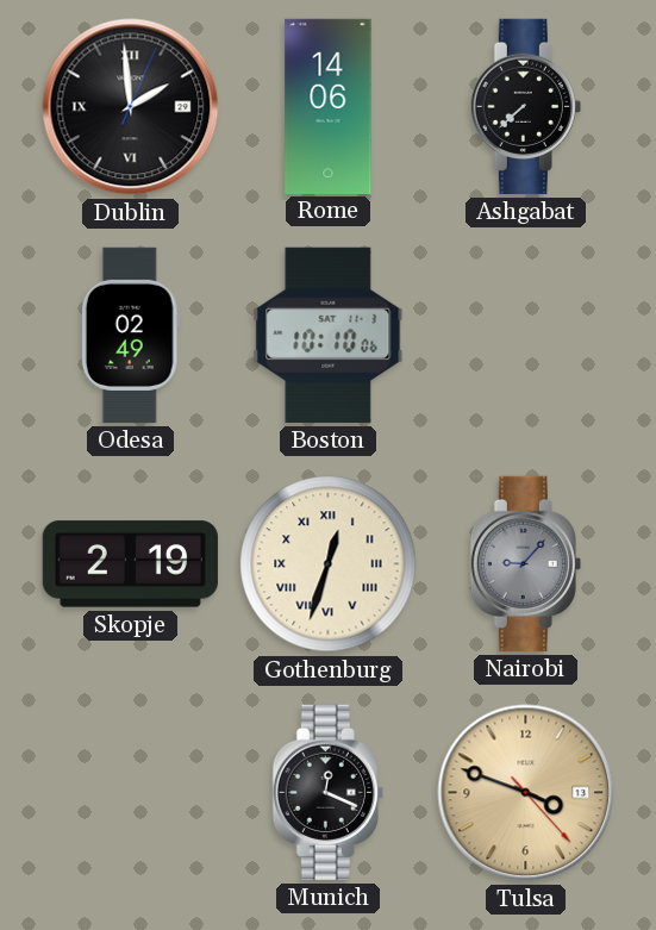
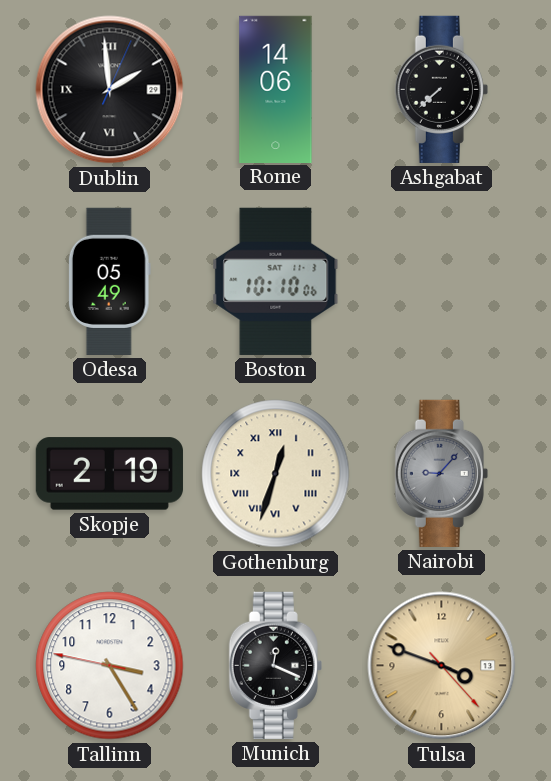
Odesa: 02:49 -> 05:49 (109, 281)
Tallinn: none -> 3:24 (110, 666)
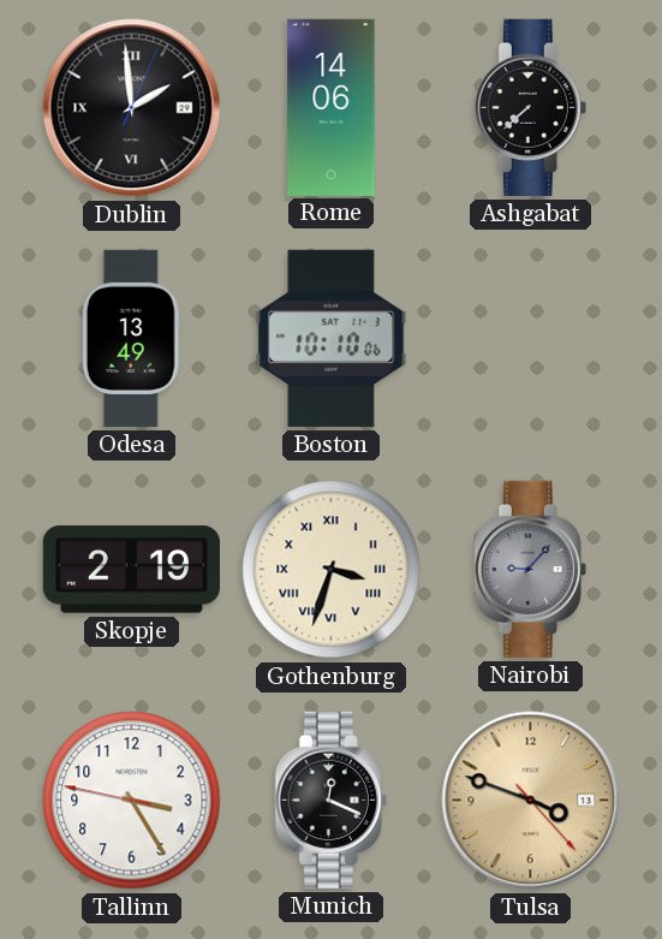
Odesa: 05:49 -> 13:49 (131, 338)
Gothenburg: 12:33 -> 3:33 (332, 570)
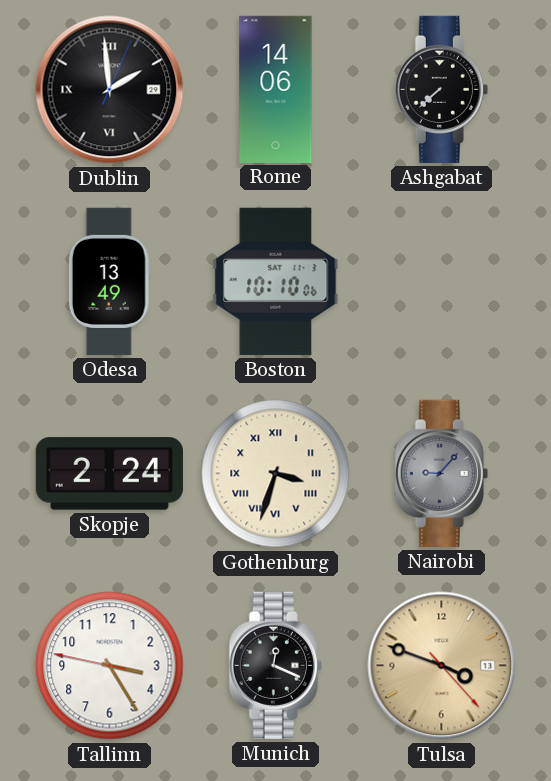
Skopje: 2:19 -> 2:24 (109, 474)
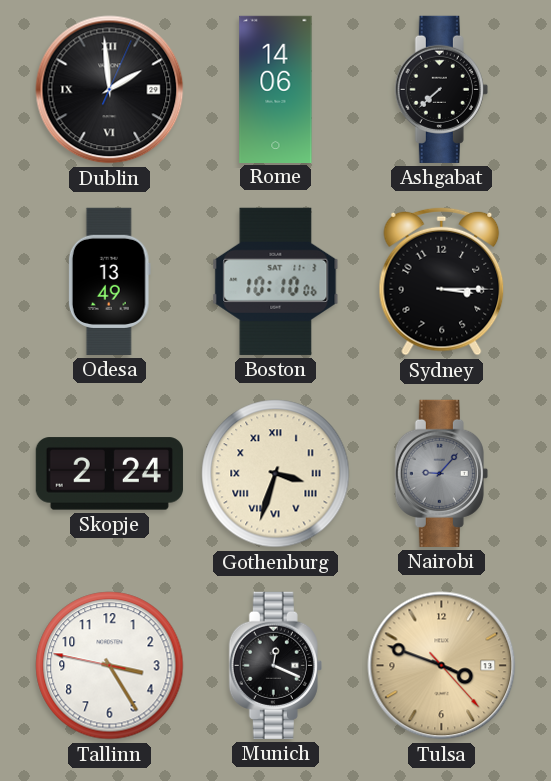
Sydney: none -> 3:15 (442, 281)
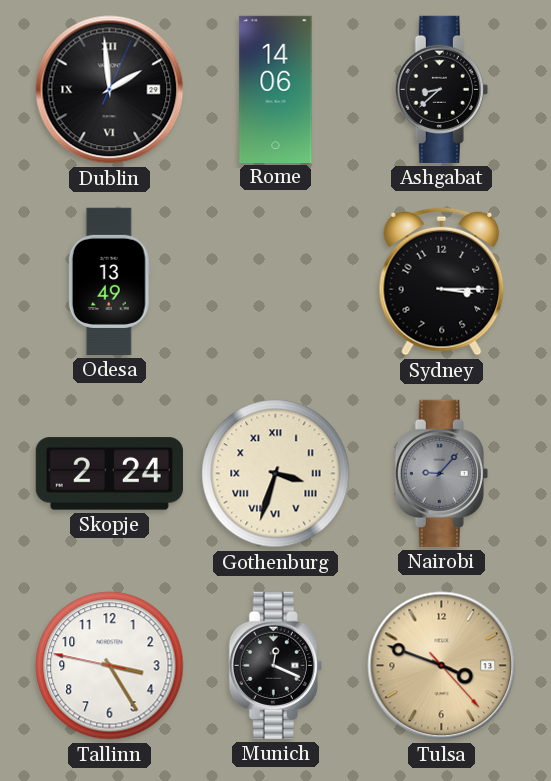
Ashgabat: 7:38 -> 8:38 (441, 89)
Boston: 10:10 -> none (276, 281)
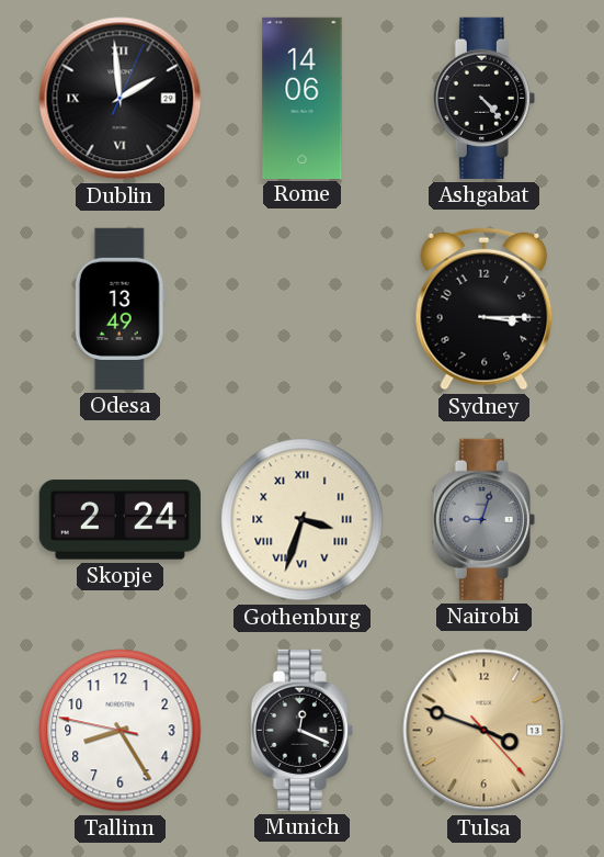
Ashgabat: 8:38 -> 4:23 (483, 98)
Nairobi: 9:07 -> 9:03 (483, 519)
Tallinn: 3:24 -> 8:24 (121, 731)
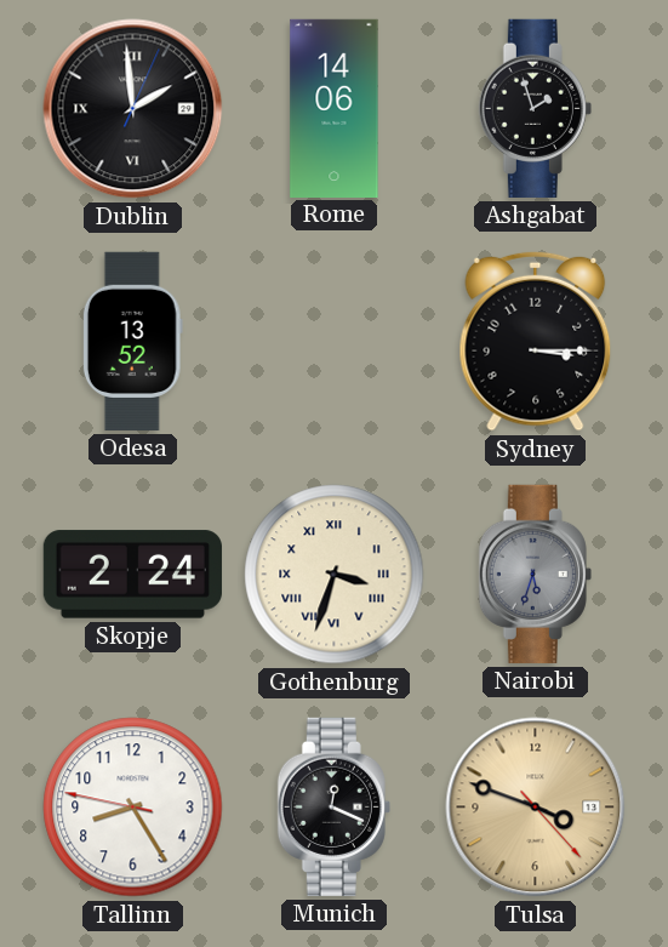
Ashgabat: 4:23 -> 1:57 (535, 108)
Odesa: 13:49 -> 13:52 (132, 341)
Nairobi: 9:03 -> 5:33 (535, 574)
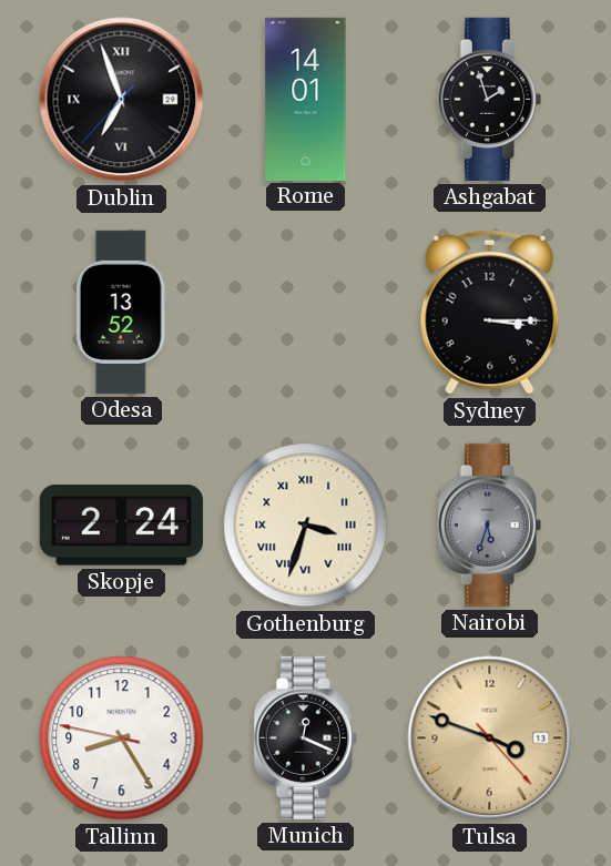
Dublin: 1:59 -> 6:56 (122, 100)
Rome: 14:06 -> 14:01 (306, 99)
